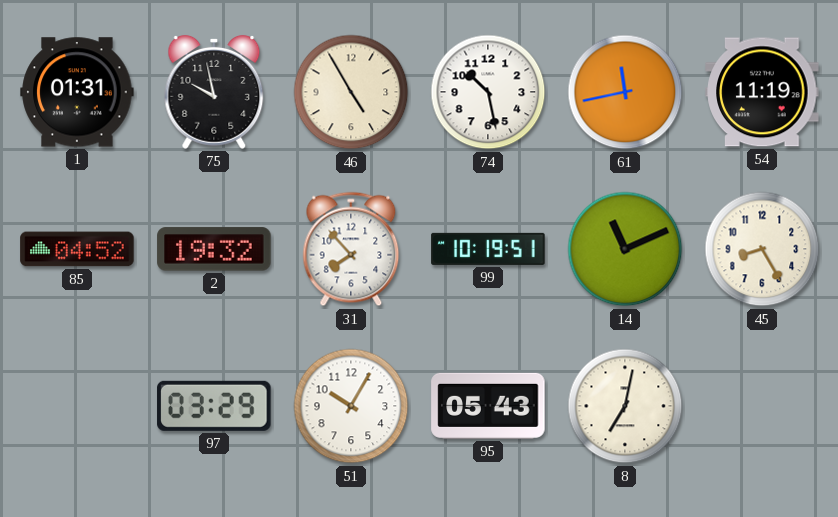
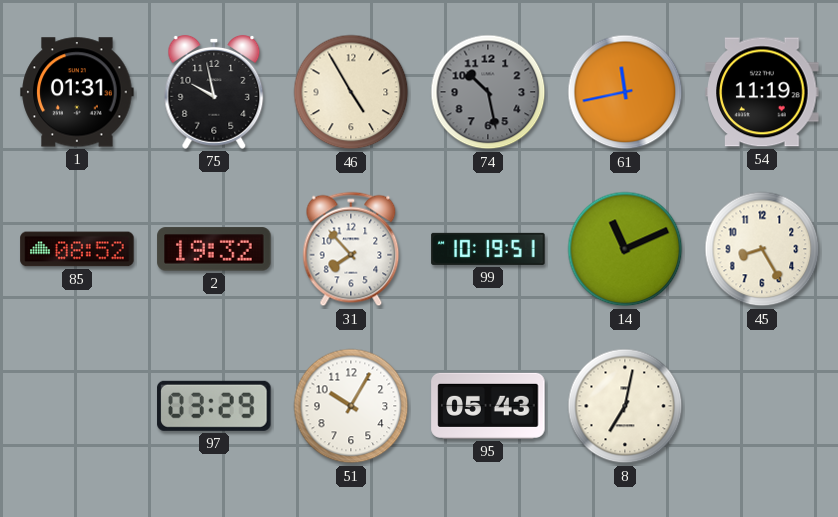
74 dial: white -> grey (488, 92)
85: 04:52 -> 08:52 (77, 249)
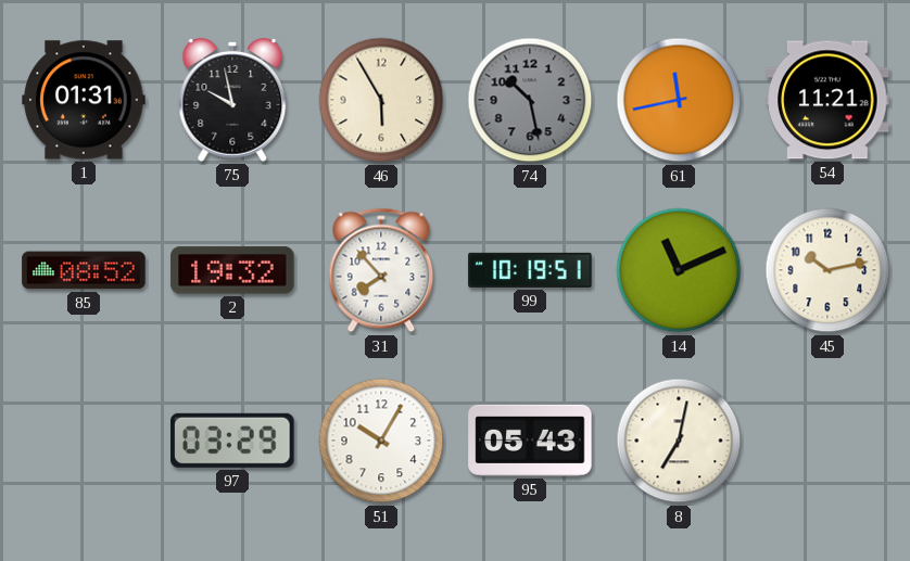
46: 4:55 -> 5:55 (381, 100)
54: 11:19 -> 11:21 (827, 100)
45: 8:25 -> 10:13 (827, 270)
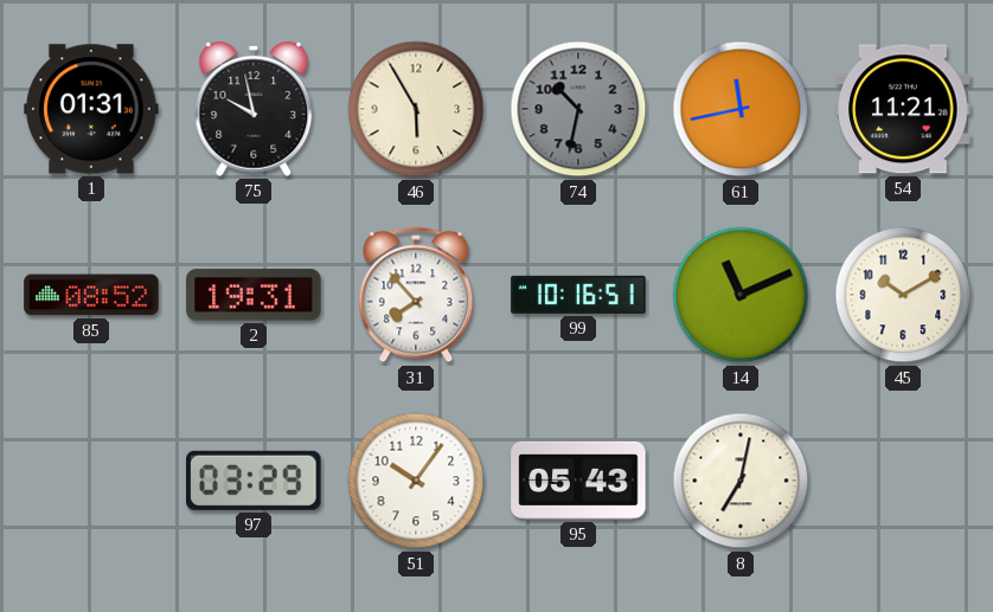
74: 10:28 -> 10:32 (578, 109)
2: 19:32 -> 19:31 (254, 295)
99: 10:19 -> 10:16 (578, 295)
45: 10:13 -> 10:10 (903, 295)
51: 10:05 -> 10:06 (416, 481)
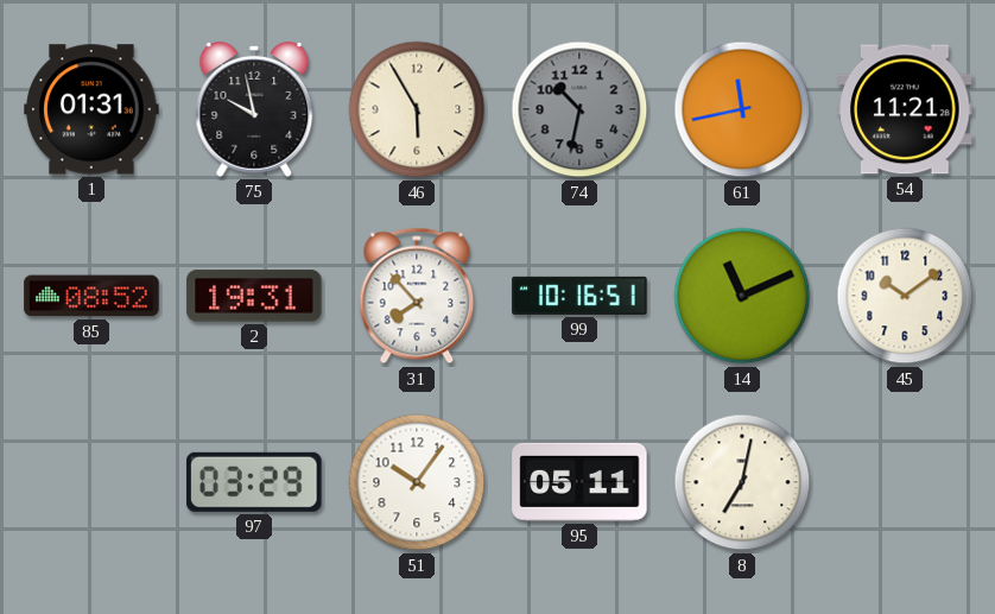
45: 10:10 -> 10:09 (905, 296)
95: 05:43 -> 05:11 (579, 482)
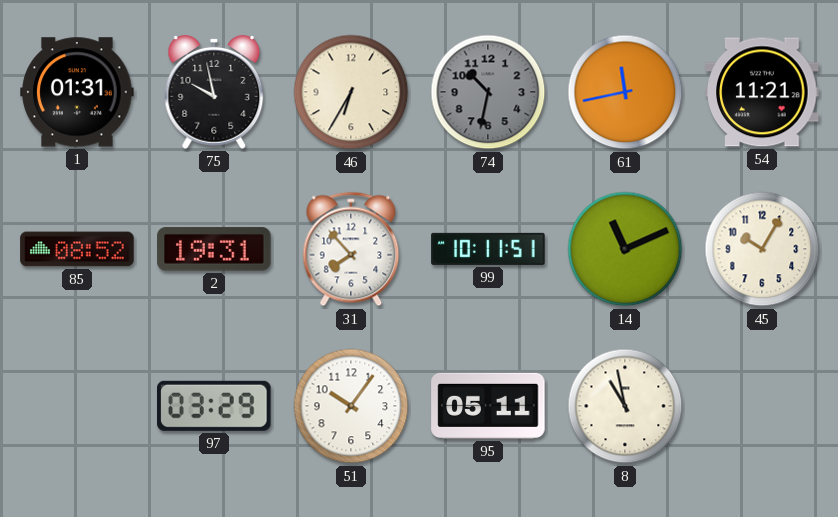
46: 5:55 -> 6:35 (351, 92)
99: 10:16 -> 10:11 (488, 249)
45: 10:09 -> 10:05 (762, 249)
8: 7:02 -> 10:58 (625, 406)
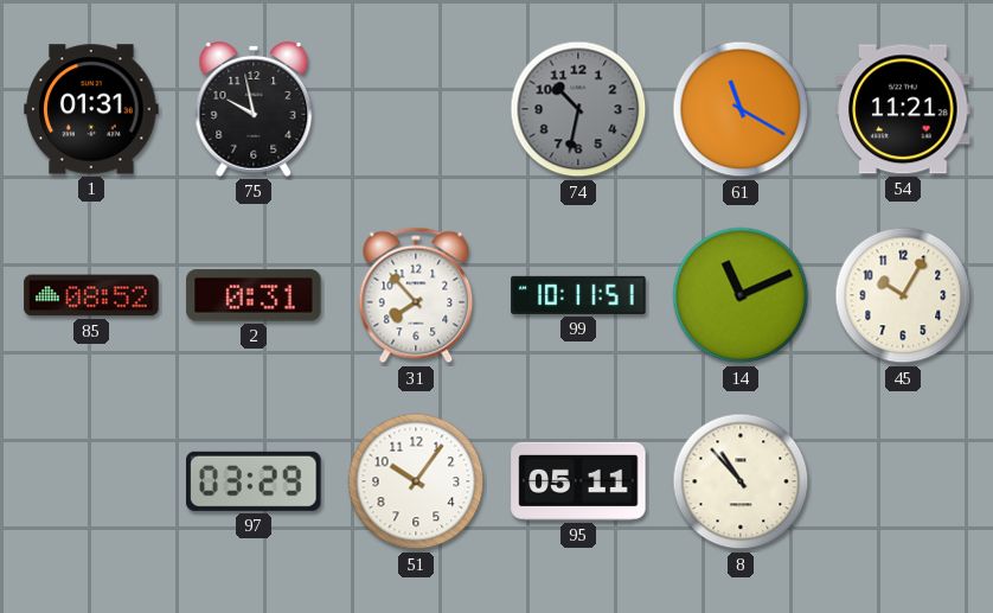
46: 6:35 -> none (351, 92)
61: 11:43 -> 11:20 (741, 109)
2: 19:31 -> 0:31 (254, 295)
8: 10:58 -> 10:53 (741, 481)
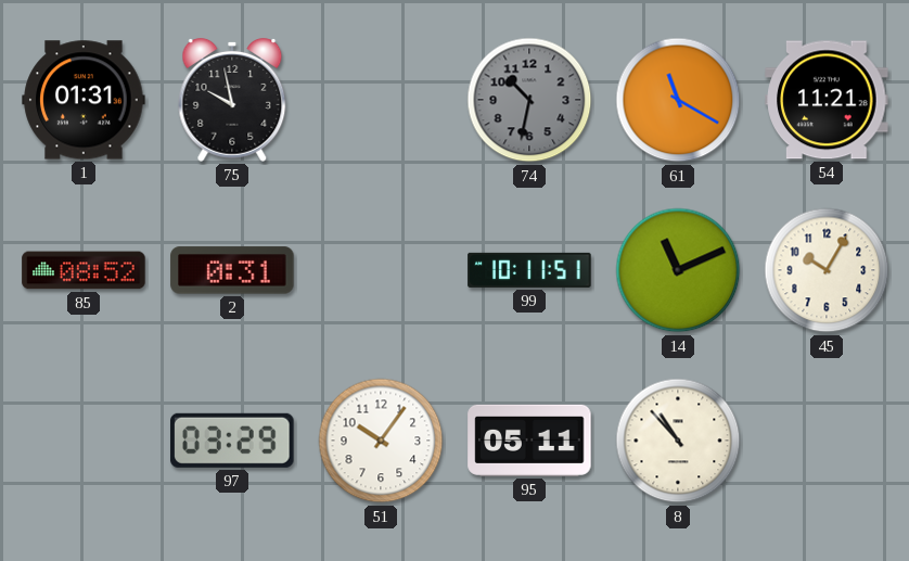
31: 7:53 -> none (416, 295)
